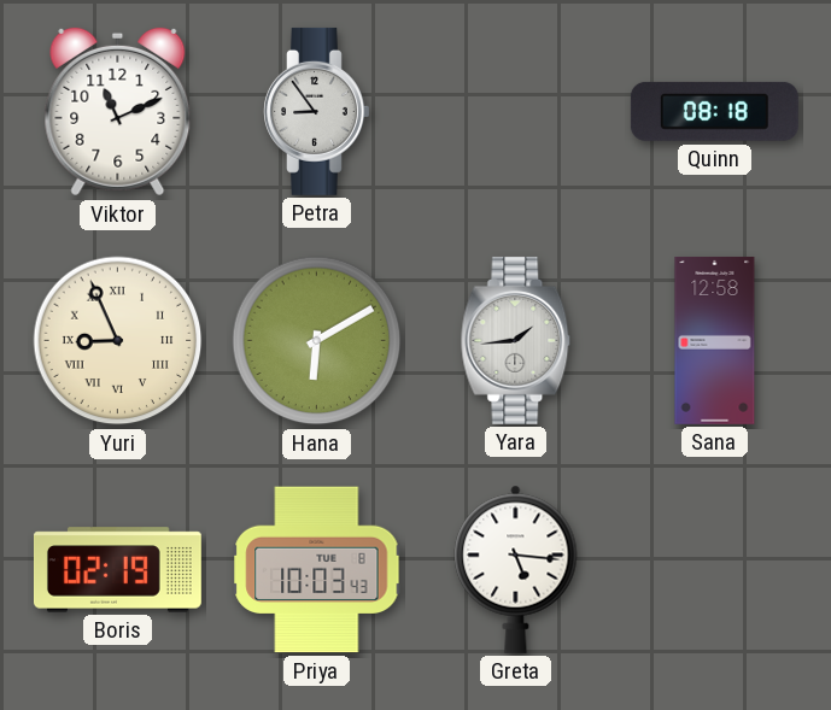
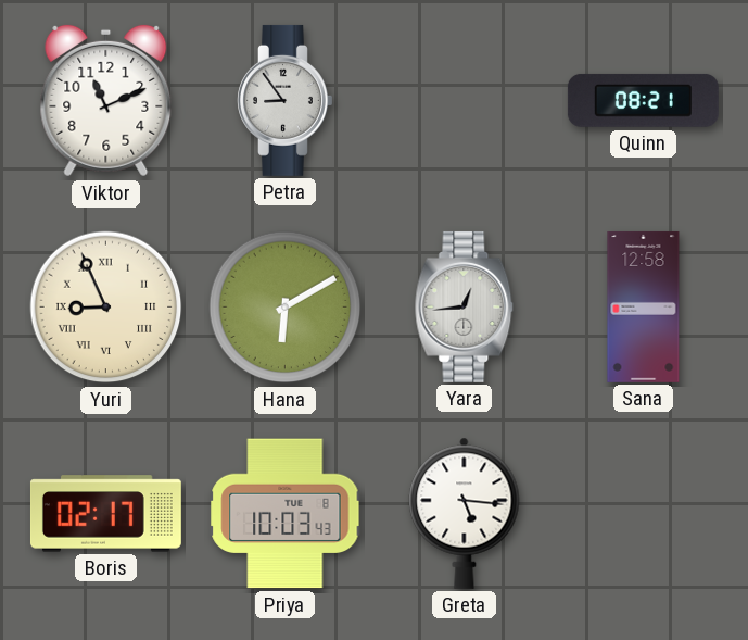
Quinn: 08:18 -> 08:21 (643, 100)
Yara: 1:44 -> 12:44 (465, 306)
Boris: 02:19 -> 02:17 (105, 514)
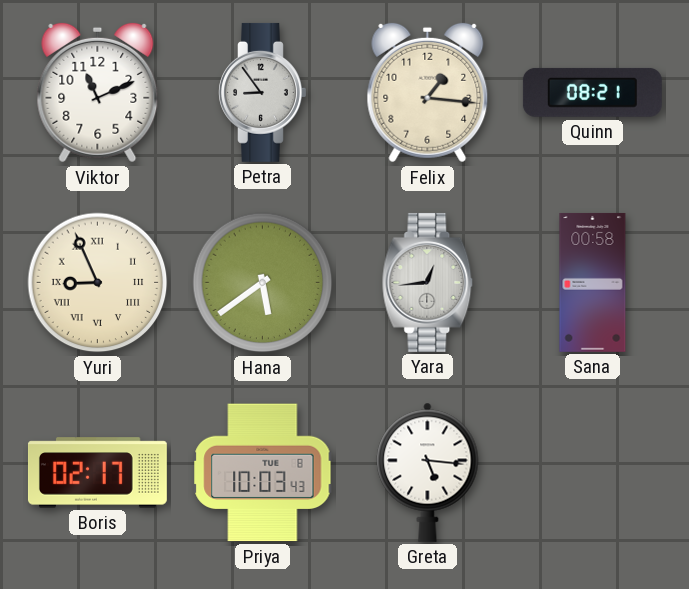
Felix: none -> 1:16 (428, 93)
Hana: 6:10 -> 5:39 (263, 283)
Sana: 12:58 -> 00:58 (593, 282)
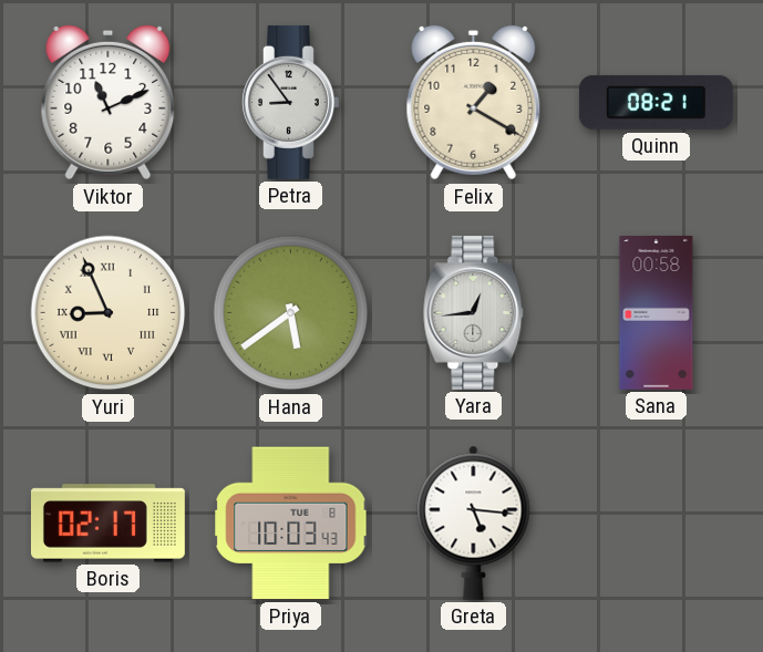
Felix: 1:16 -> 1:20 (474, 103)
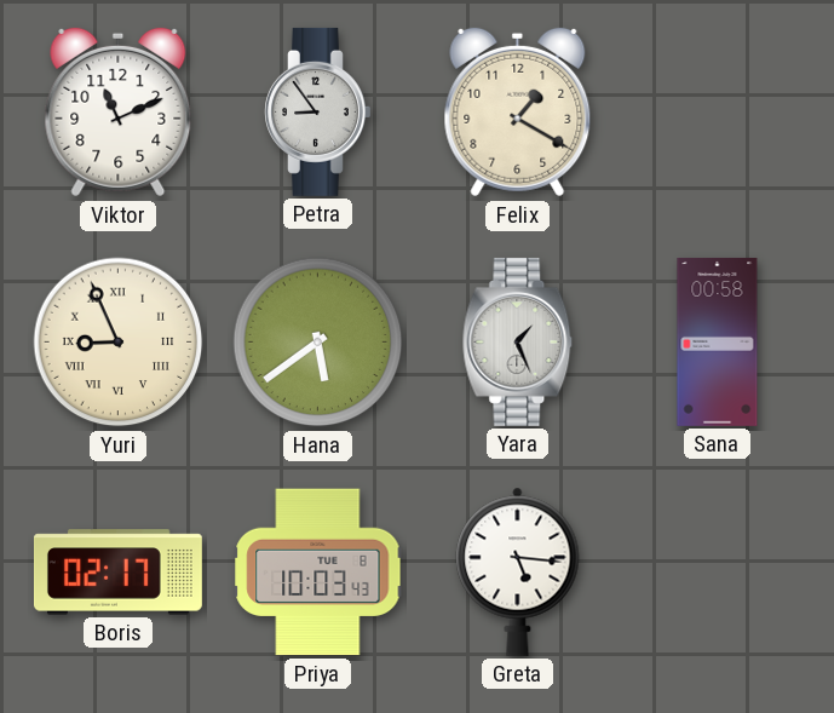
Quinn: 08:21 -> none (656, 102)
Yara: 12:44 -> 1:26 (518, 341)
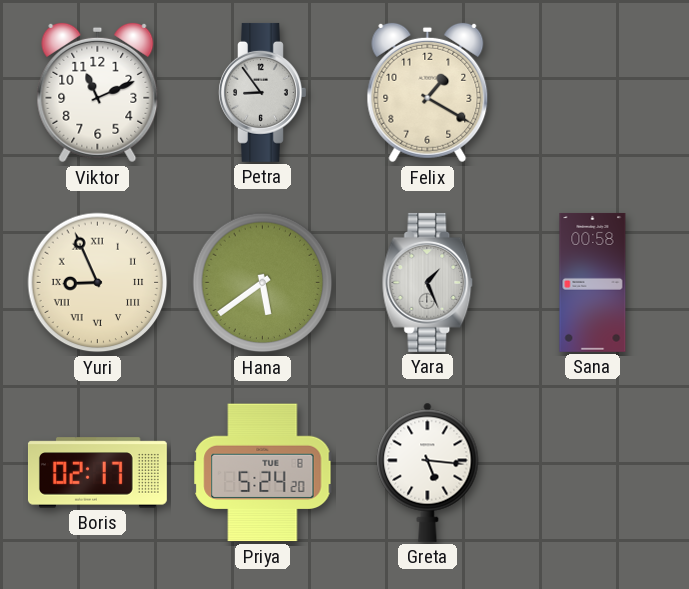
Priya: 10:03 -> 5:24 (263, 473)
